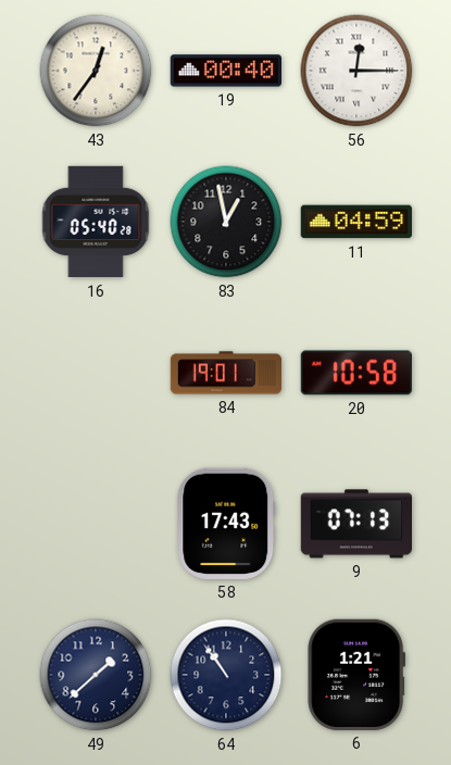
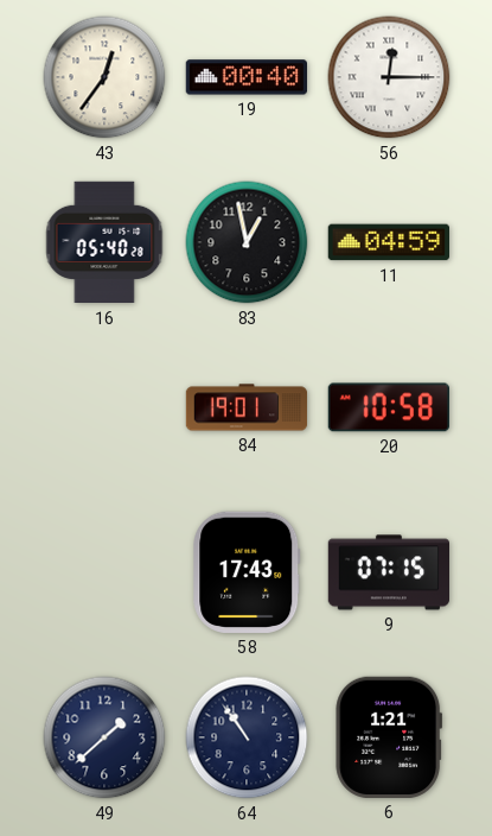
9: 07:13 -> 07:15 (388, 572)
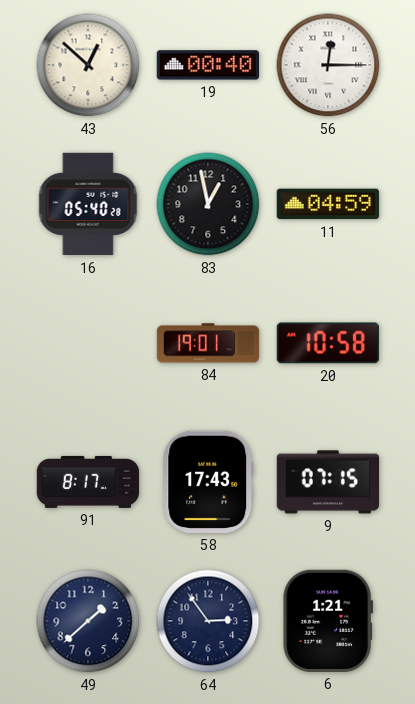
43: 12:36 -> 12:52 (88, 65)
91: none -> 8:17 (88, 482)
64: 10:54 -> 2:54 (208, 621)
